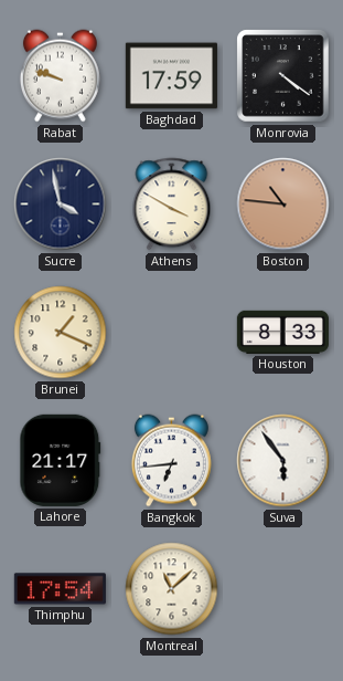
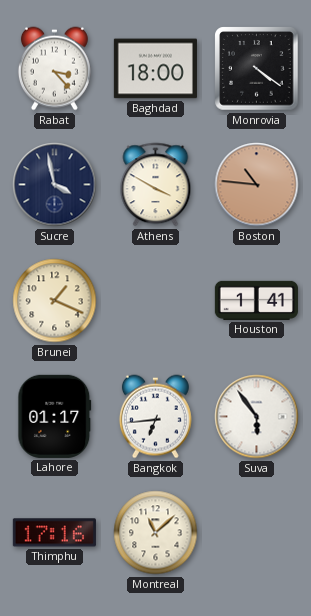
Rabat: 9:48 -> 3:23 (54, 69)
Baghdad: 17:59 -> 18:00 (155, 69)
Houston: 8:33 -> 1:41 (256, 300)
Lahore: 21:17 -> 01:17 (55, 416)
Thimphu: 17:54 -> 17:16 (54, 533)
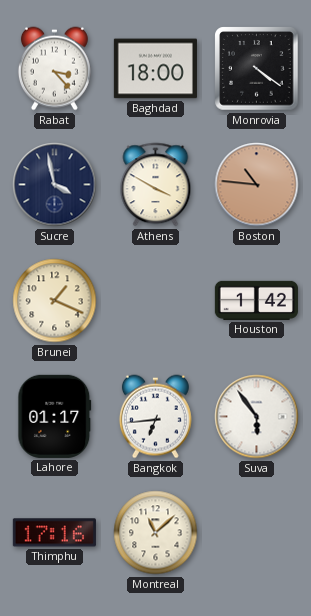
Houston: 1:41 -> 1:42 (256, 300)
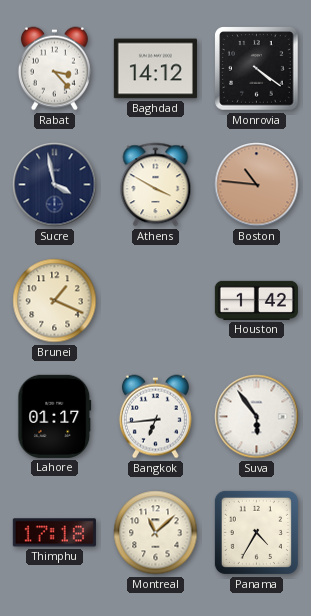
Baghdad: 18:00 -> 14:12 (155, 69)
Thimphu: 17:16 -> 17:18 (54, 533)
Panama: none -> 4:35 (256, 532)
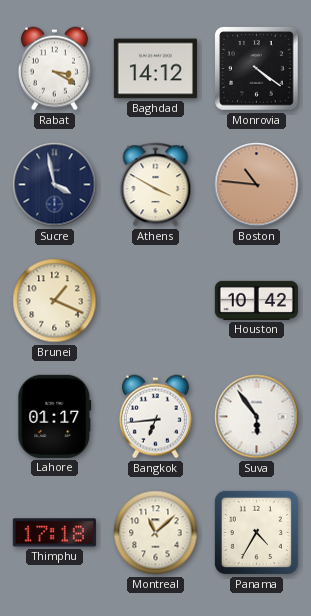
Rabat: 3:23 -> 3:20 (54, 69)
Houston: 1:42 -> 10:42 (256, 300)
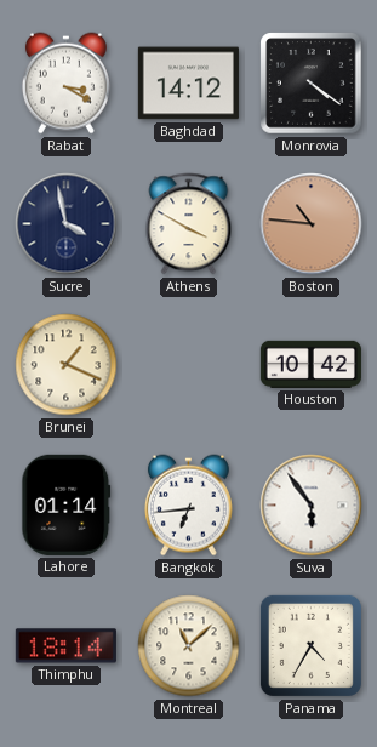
Lahore: 01:17 -> 01:14 (67, 504)
Thimphu: 17:18 -> 18:14 (65, 646)
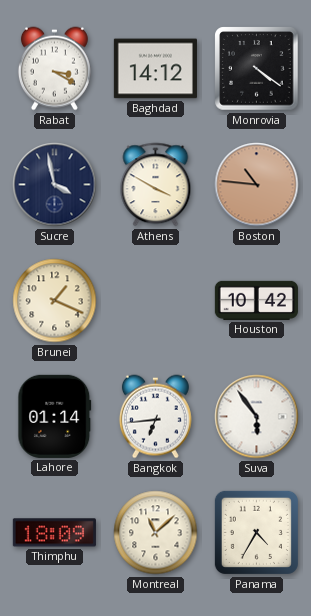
Thimphu: 18:14 -> 18:09 (54, 533)
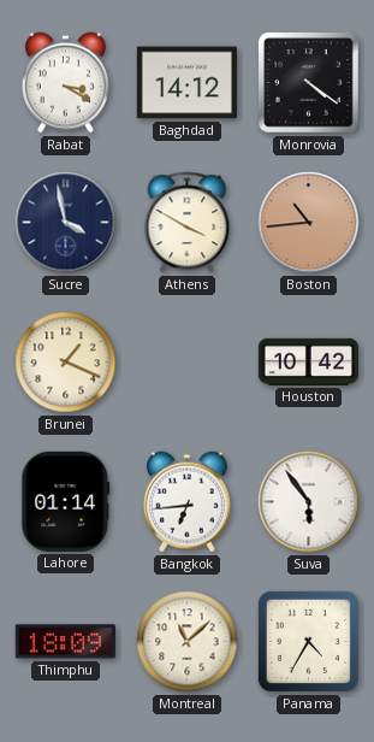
Boston: 10:46 -> 10:44 (309, 223)
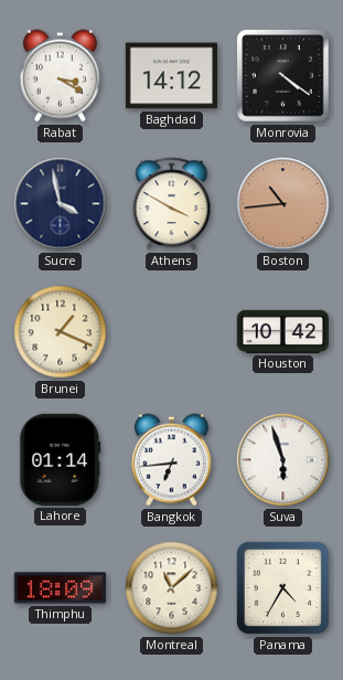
Suva: 5:54 -> 5:57 (283, 460)
